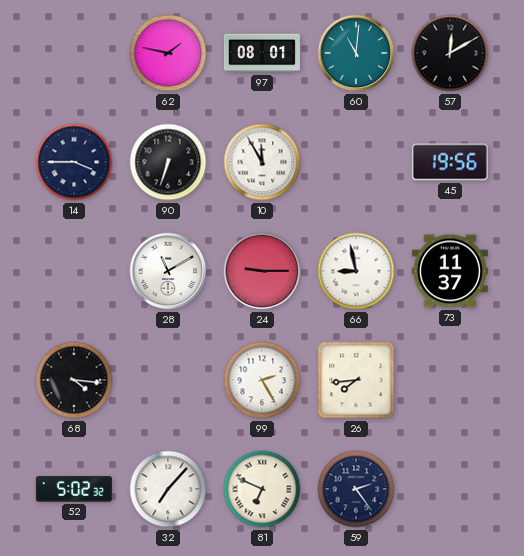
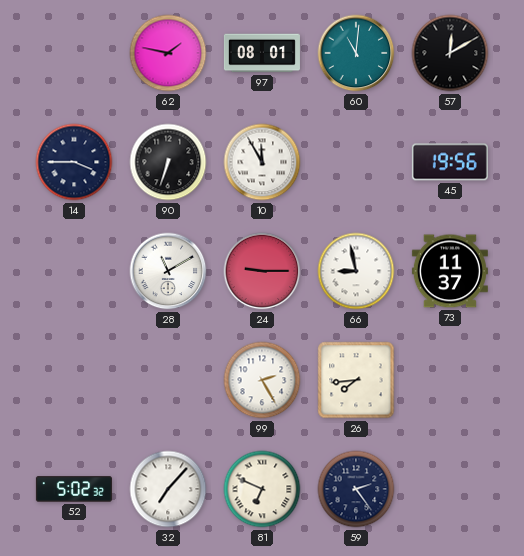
68: 4:16 -> none (74, 380)
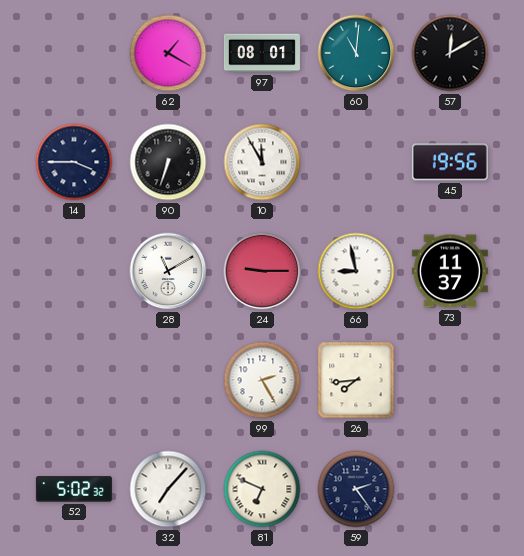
62: 1:47 -> 1:20 (168, 53)
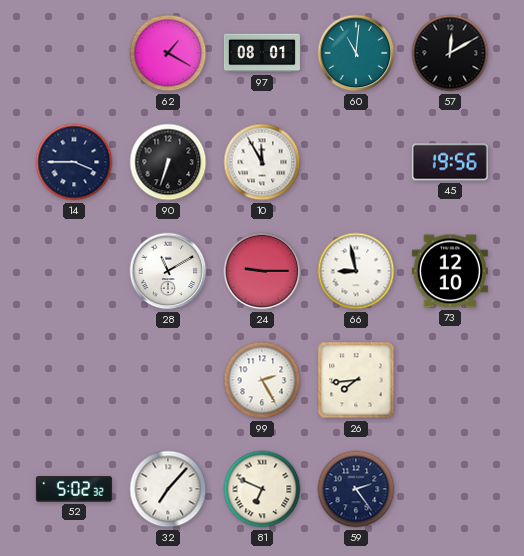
73: 11:37 -> 12:10 (450, 271)
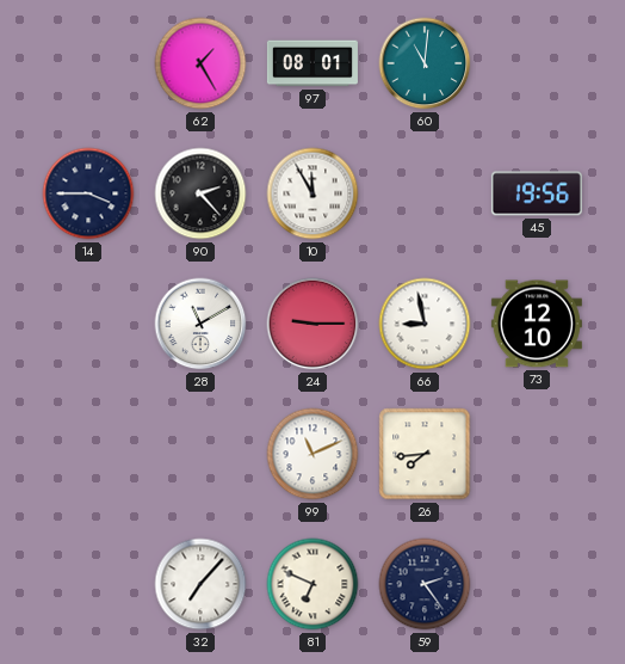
62: 1:20 -> 1:25 (200, 63)
57: 12:10 -> none (450, 53)
90: 6:33 -> 2:23 (200, 193)
99: 2:25 -> 11:11 (312, 454)
52: 5:02 -> none (74, 489)
